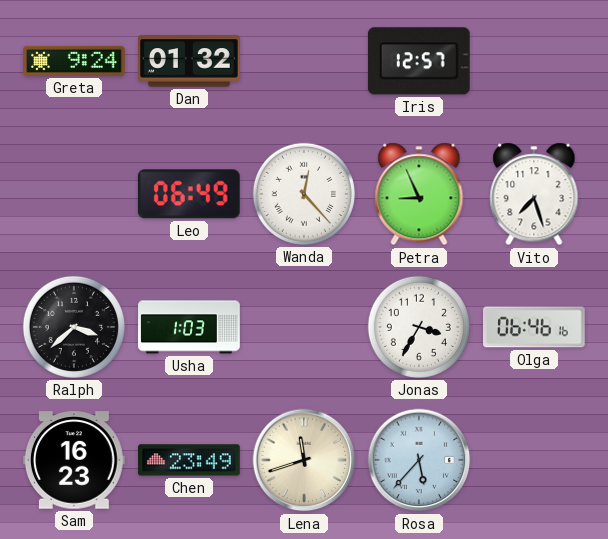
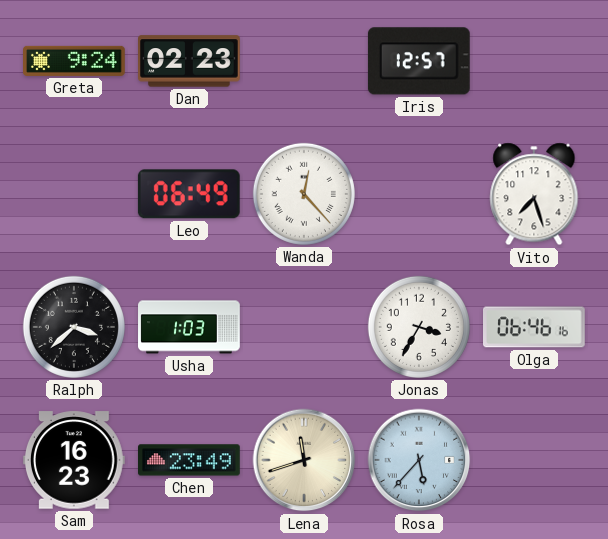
Dan: 01:32 -> 02:23 (190, 61)
Petra: 8:56 -> none (419, 194)
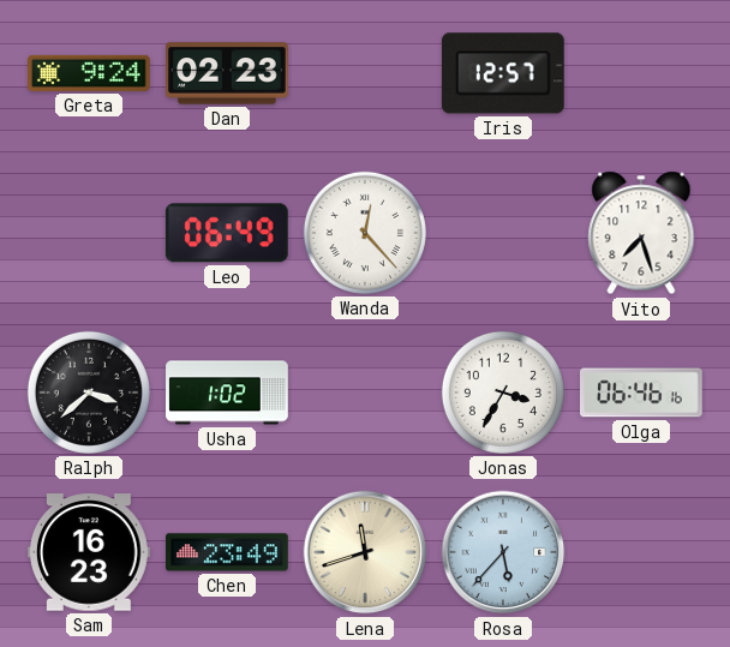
Usha: 1:03 -> 1:02 (227, 393)
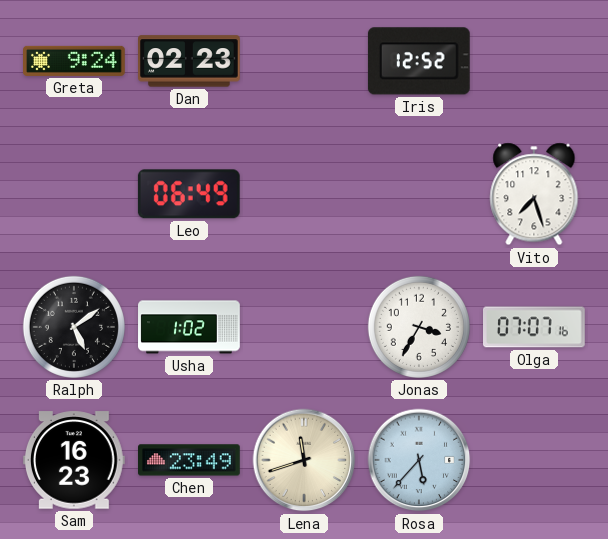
Iris: 12:57 -> 12:52 (419, 61)
Wanda: 12:23 -> none (365, 233)
Ralph: 3:38 -> 5:09 (74, 327)
Olga: 06:46 -> 07:07 (535, 327)
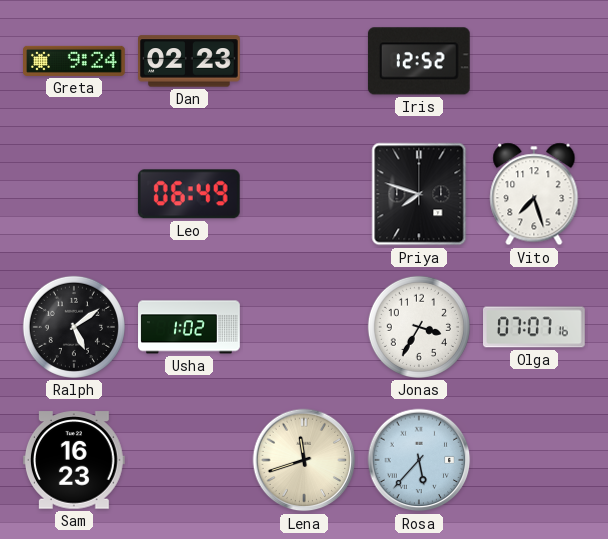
Priya: none -> 7:48 (419, 194)
Chen: 23:49 -> none (190, 460)
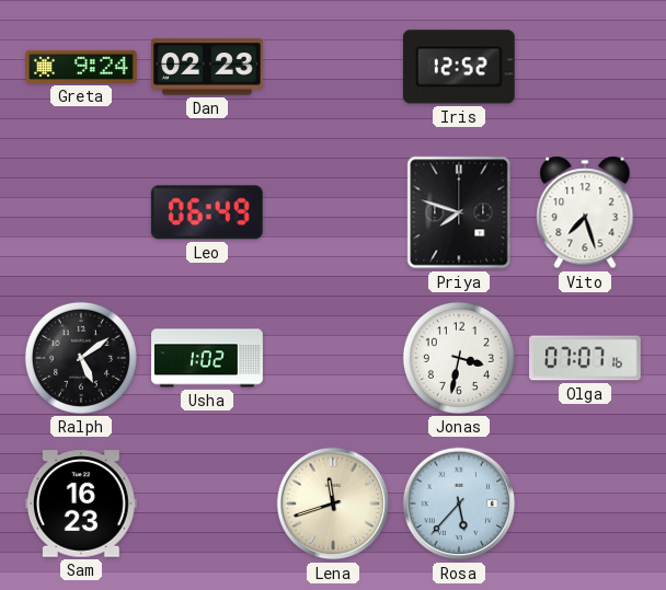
Jonas: 3:35 -> 3:32 (459, 358)
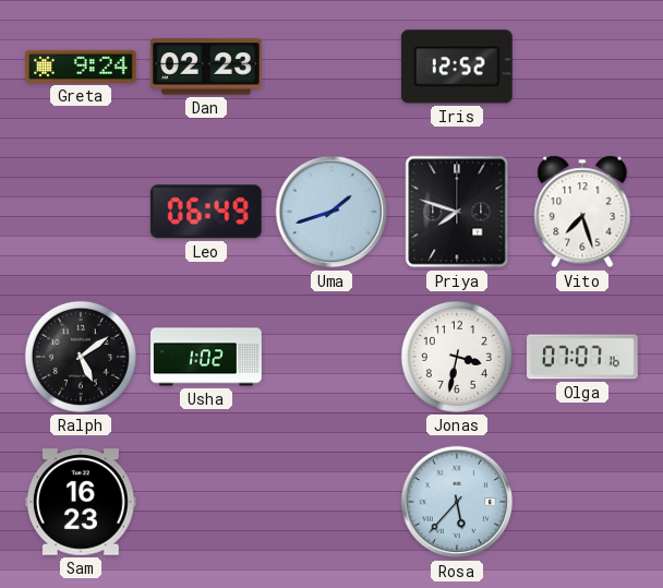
Uma: none -> 1:42 (331, 212)
Lena: 11:42 -> none (333, 504)
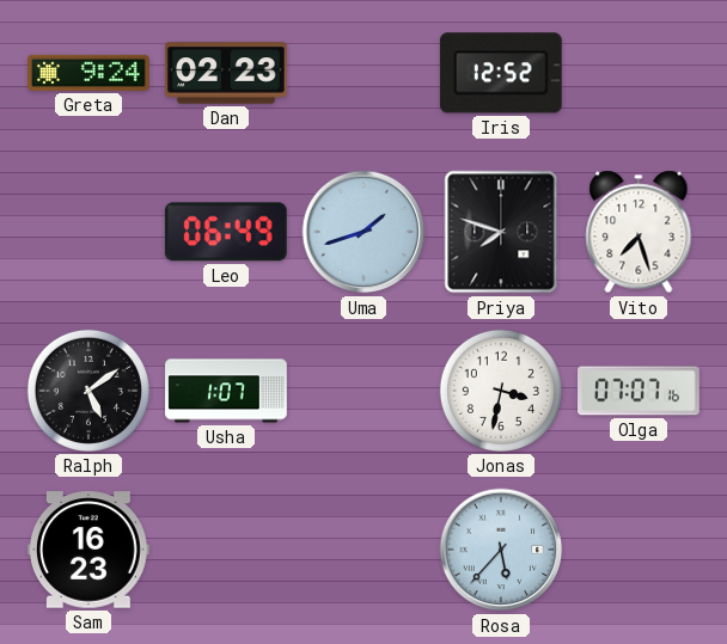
Usha: 1:02 -> 1:07 (226, 391)
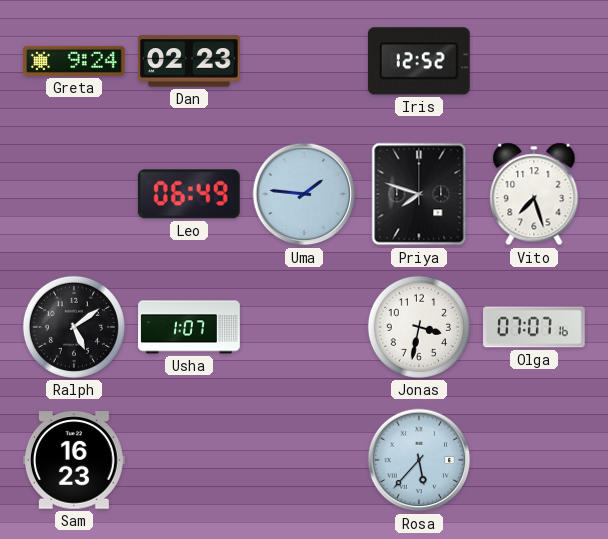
Uma: 1:42 -> 1:46 (304, 194)
